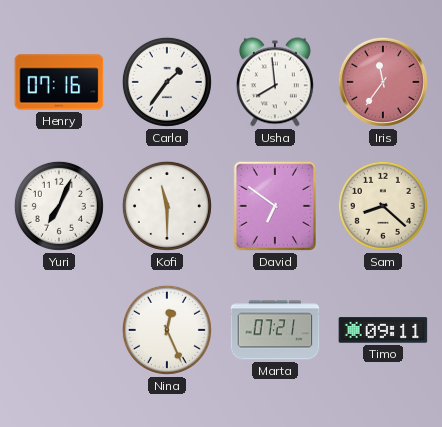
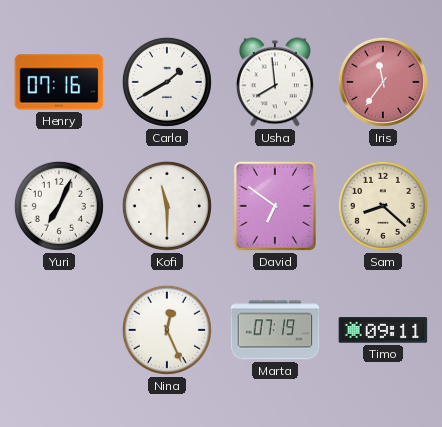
Carla: 1:36 -> 1:40 (167, 82)
Marta: 07:21 -> 07:19 (275, 330)
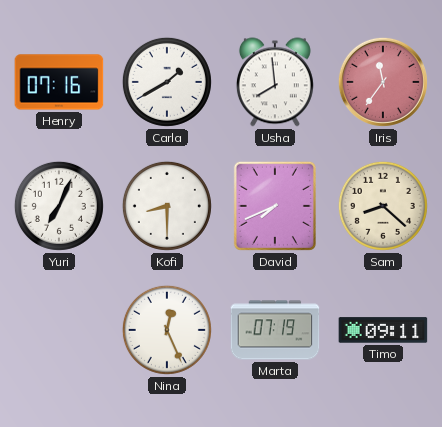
Kofi: 11:30 -> 8:30 (167, 206)
David: 6:51 -> 7:41 (275, 206)
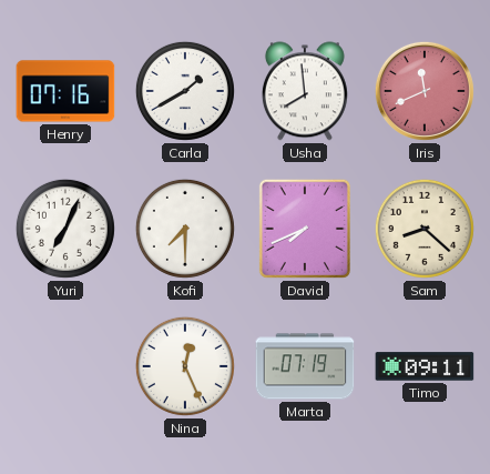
Iris: 11:36 -> 11:41 (425, 91)
Kofi: 8:30 -> 7:30 (185, 229)
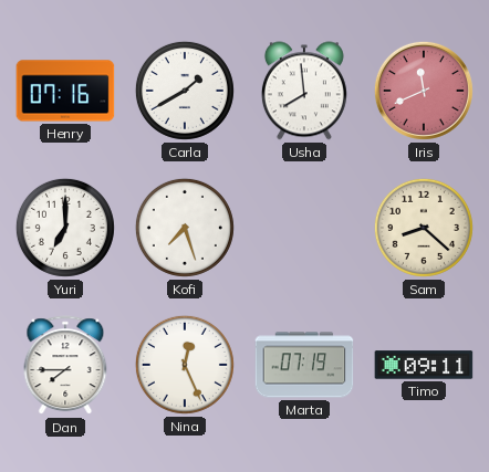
Yuri: 7:04 -> 7:00 (65, 228)
Kofi: 7:30 -> 7:27 (185, 228)
David: 7:41 -> none (305, 229)
Dan: none -> 7:45 (65, 366)
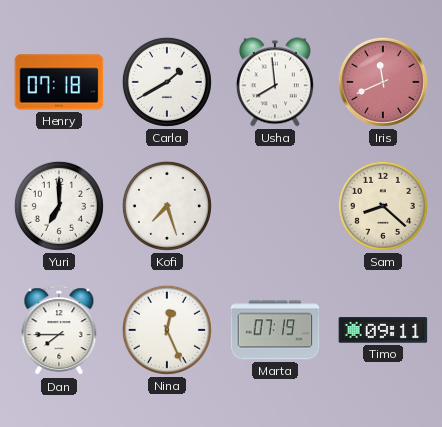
Henry: 07:16 -> 07:18 (59, 82)
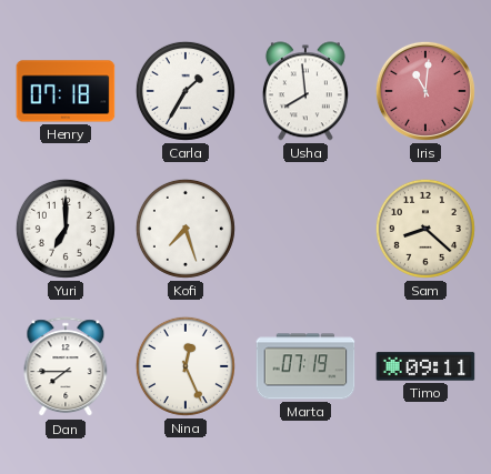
Carla: 1:40 -> 1:35 (186, 91)
Iris: 11:41 -> 11:01 (425, 91)
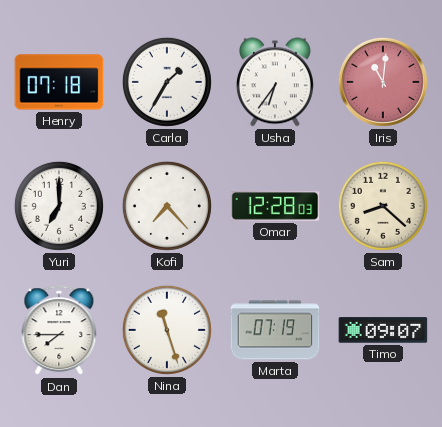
Usha: 7:59 -> 6:36 (275, 82)
Kofi: 7:27 -> 7:23 (167, 206)
Omar: none -> 12:28 (275, 206)
Nina: 12:26 -> 11:27 (167, 330)
Timo: 09:11 -> 09:07 (383, 330)
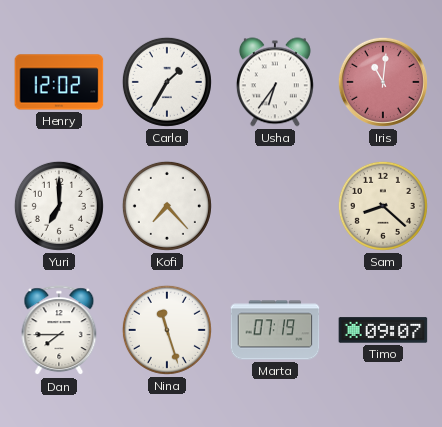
Henry: 07:18 -> 12:02 (59, 82)
Omar: 12:28 -> none (275, 206)
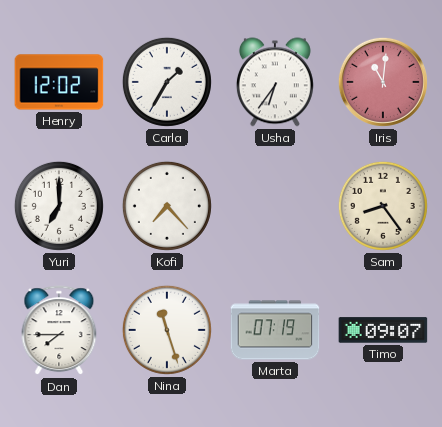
Sam: 8:22 -> 8:24 (383, 206)
